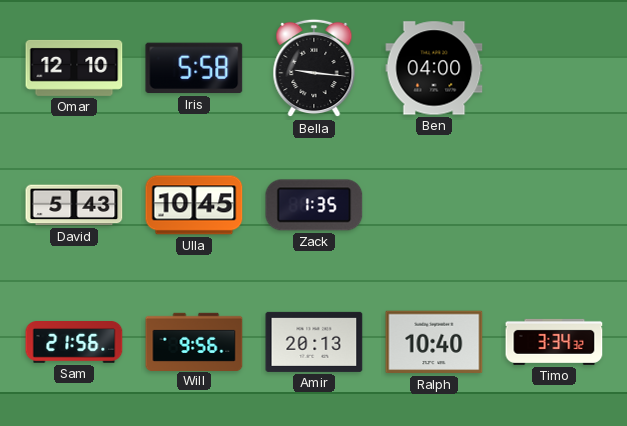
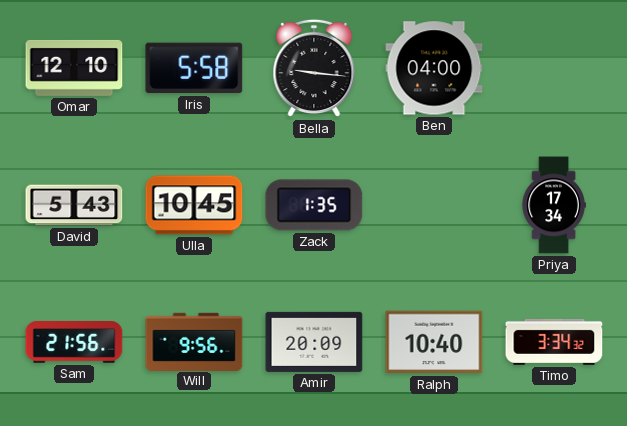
Priya: none -> 17:34 (554, 205)
Amir: 20:13 -> 20:09 (314, 342)
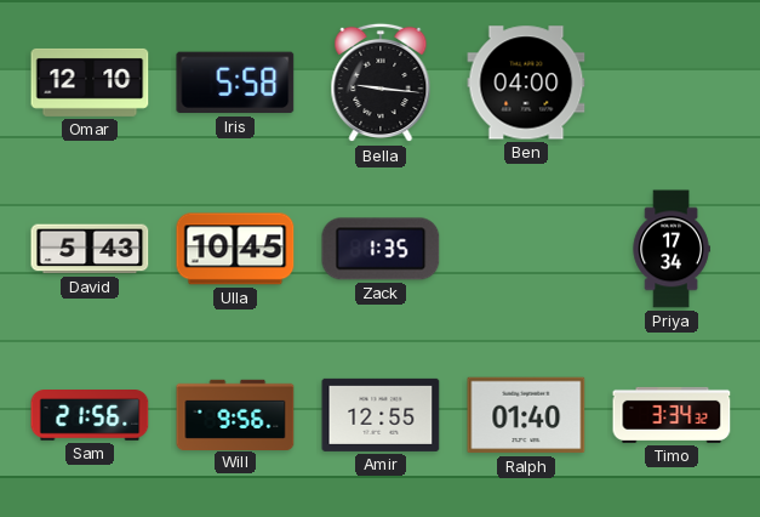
Amir: 20:09 -> 12:55 (381, 415)
Ralph: 10:40 -> 01:40 (526, 415)
